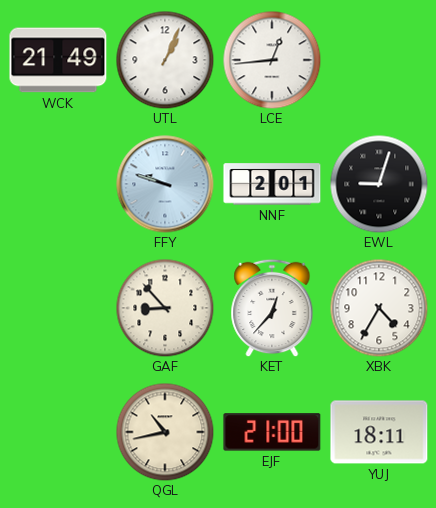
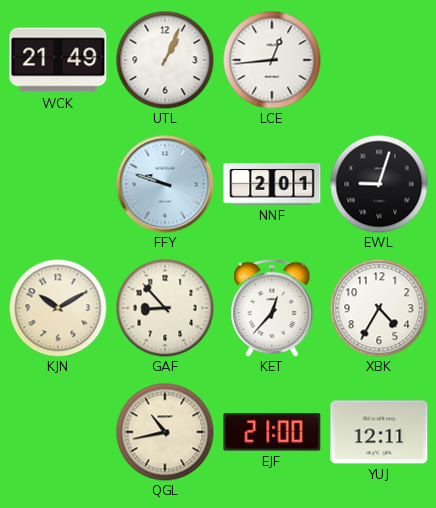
KJN: none -> 10:10 (58, 308)
YUJ: 18:11 -> 12:11 (379, 432)
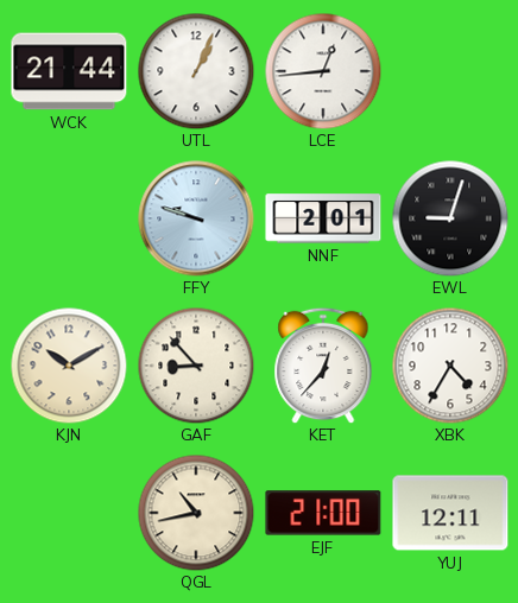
WCK: 21:49 -> 21:44 (69, 71)
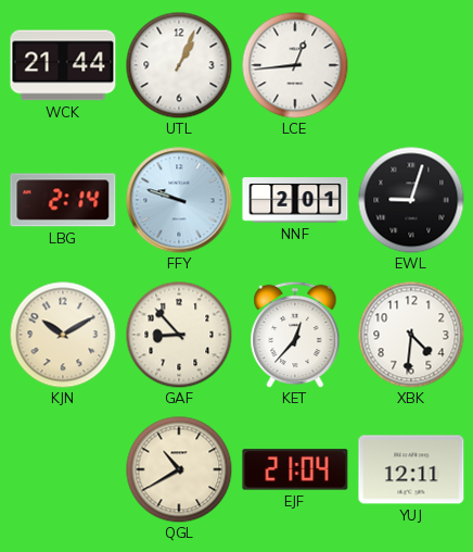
LBG: none -> 2:14 (63, 200)
XBK: 4:35 -> 4:31 (411, 335)
QGL: 10:43 -> 10:40 (179, 469)
EJF: 21:00 -> 21:04 (295, 469)
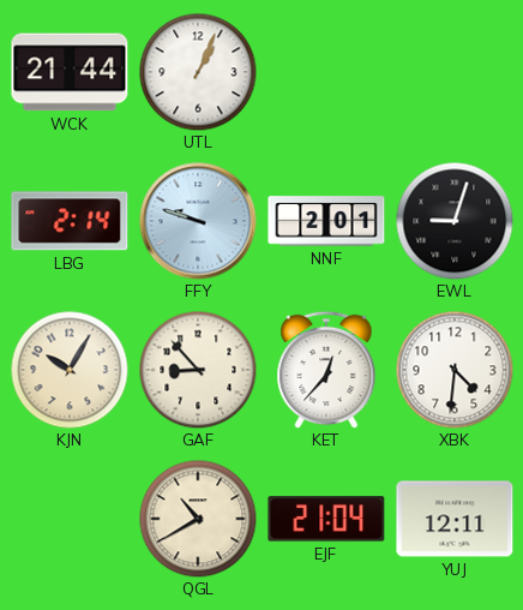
LCE: 12:44 -> none (295, 65)
KJN: 10:10 -> 10:05 (70, 370)
